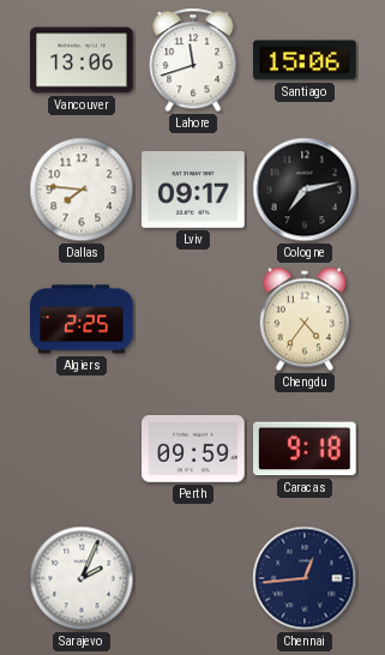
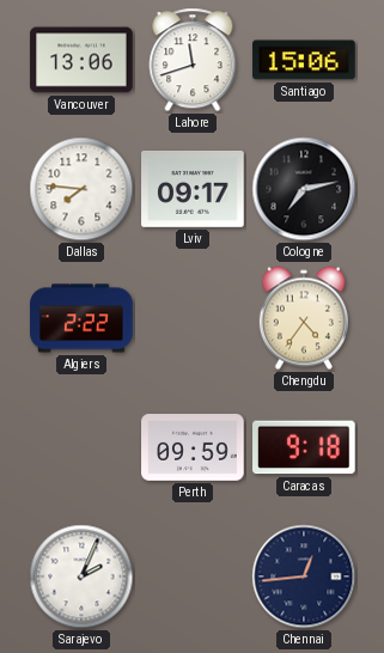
Algiers: 2:25 -> 2:22 (81, 318)
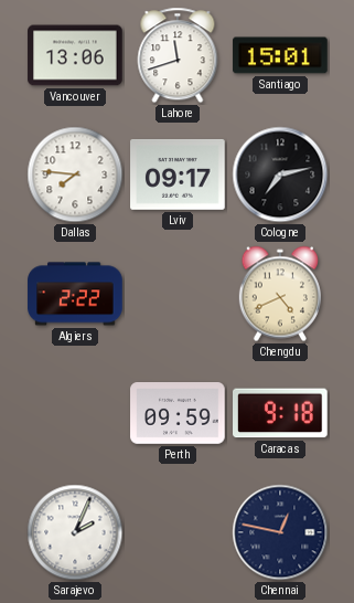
Santiago: 15:06 -> 15:01 (280, 55)
Chengdu: 4:36 -> 4:41 (280, 294)
Chennai: 12:44 -> 12:47 (280, 532)
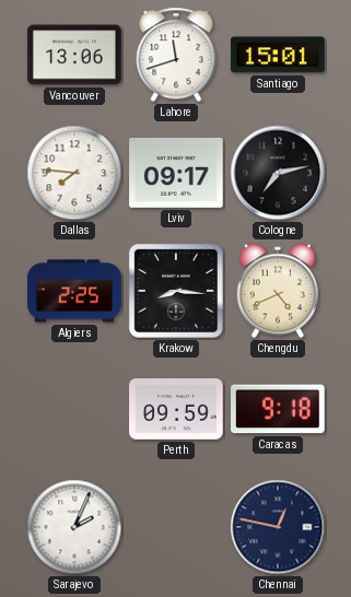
Algiers: 2:22 -> 2:25 (74, 291)
Krakow: none -> 8:16 (176, 291)
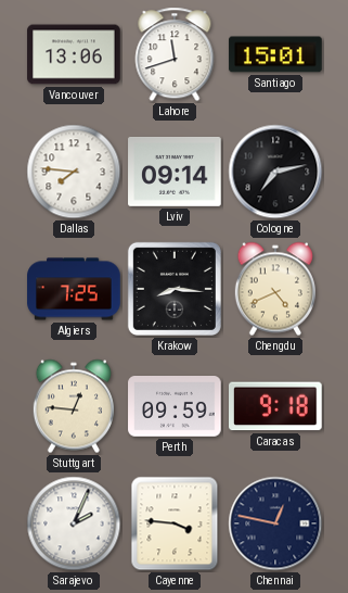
Lviv: 09:17 -> 09:14 (175, 172)
Algiers: 2:25 -> 7:25 (74, 289)
Stuttgart: none -> 12:46 (74, 406)
Cayenne: none -> 3:46 (175, 523)
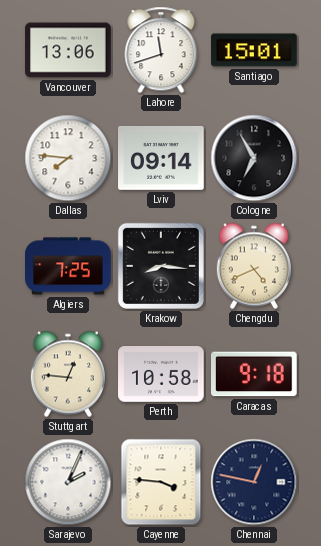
Cologne: 7:13 -> 6:55 (254, 158)
Perth: 09:59 -> 10:58 (161, 375)
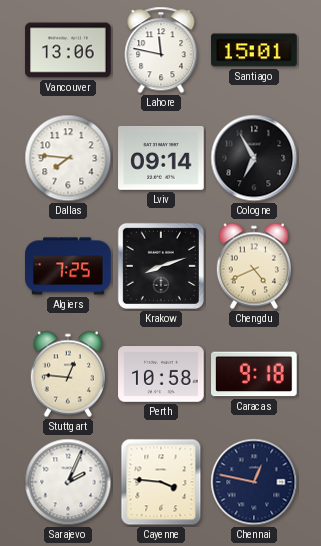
Lahore: 11:42 -> 11:47 (161, 50)
Krakow: 8:16 -> 8:12 (161, 266)
